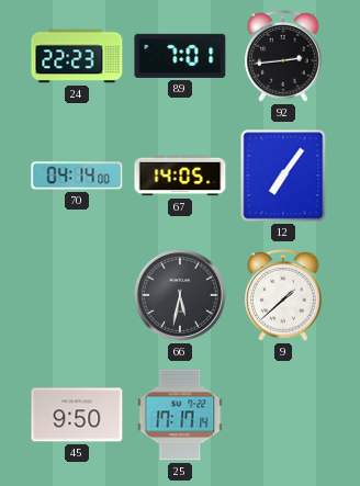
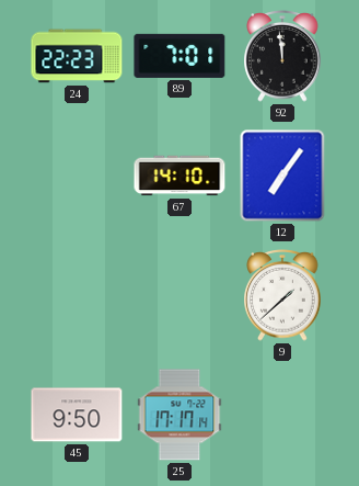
92: 2:44 -> 11:59 (282, 57)
70: 04:14 -> none (77, 176)
67: 14:05 -> 14:10 (179, 176)
66: 5:32 -> none (180, 295)
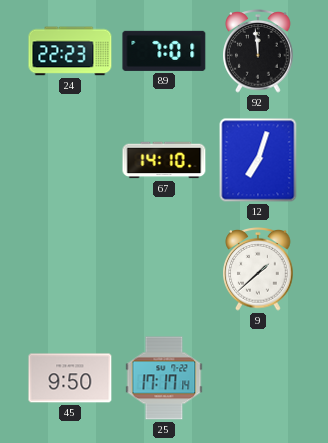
12: 7:06 -> 7:03 (258, 160)
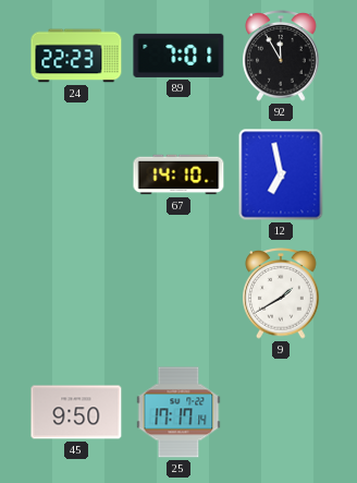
92: 11:59 -> 11:55 (281, 57)
12: 7:03 -> 6:58 (281, 174)
9: 1:38 -> 1:40 (281, 294)
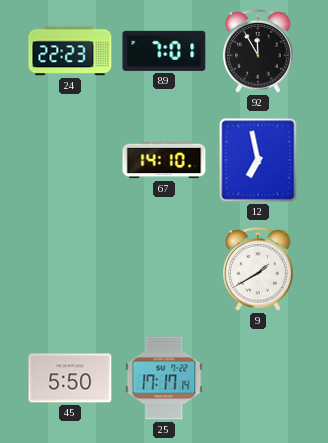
45: 9:50 -> 5:50 (70, 378)
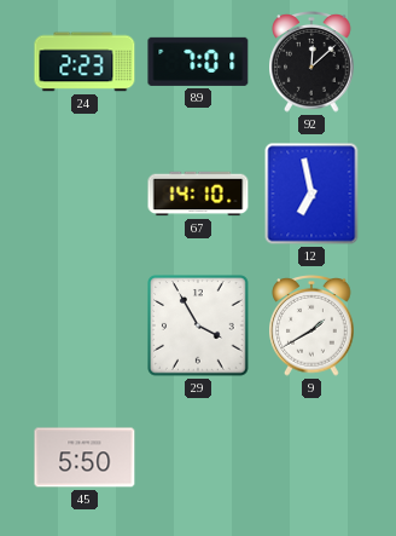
24: 22:23 -> 2:23 (85, 62)
92: 11:55 -> 12:08 (311, 63)
29: none -> 3:55 (198, 325)
25: 17:17 -> none (164, 378)
